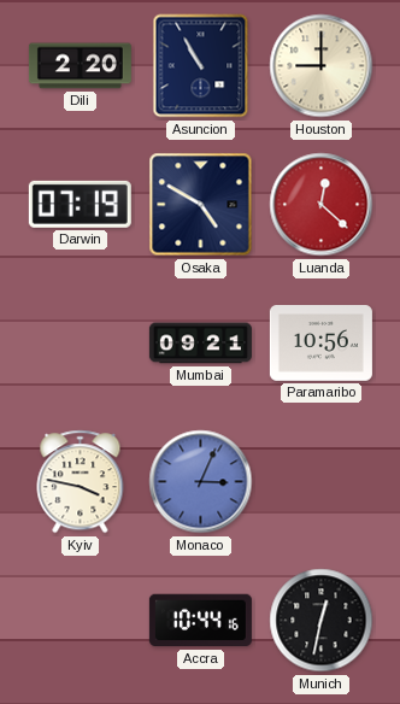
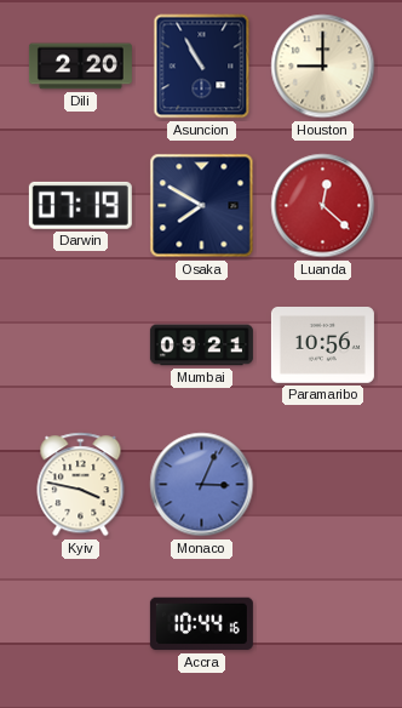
Osaka: 4:50 -> 7:50 (202, 206)
Munich: 12:32 -> none (322, 621)
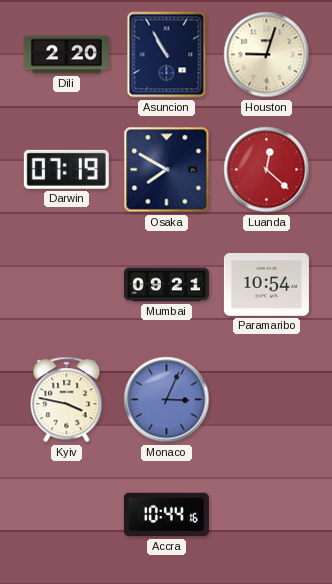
Houston: 9:00 -> 9:03 (267, 55)
Paramaribo: 10:56 -> 10:54 (266, 285)
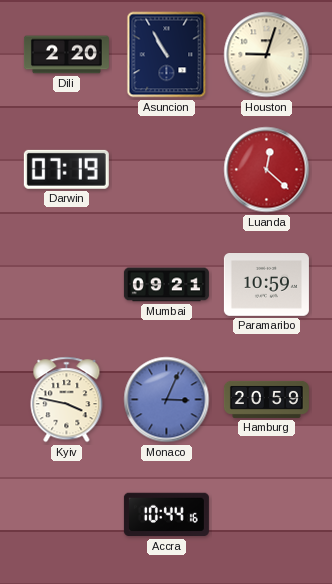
Osaka: 7:50 -> none (167, 170)
Paramaribo: 10:54 -> 10:59 (266, 285)
Hamburg: none -> 20:59 (266, 399)
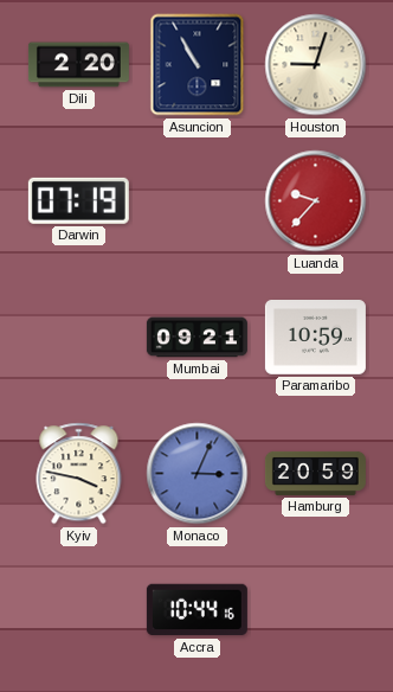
Luanda: 12:22 -> 9:37 (316, 201)
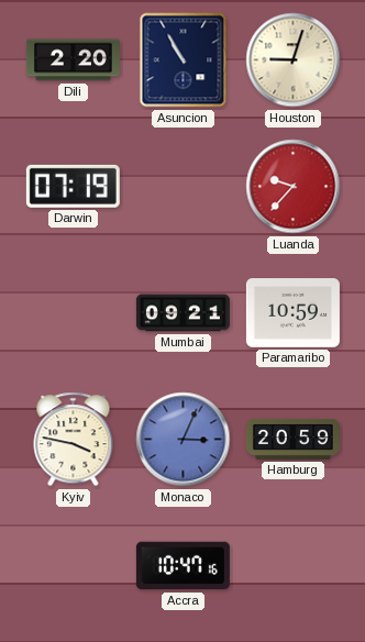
Accra: 10:44 -> 10:47 (182, 566)
